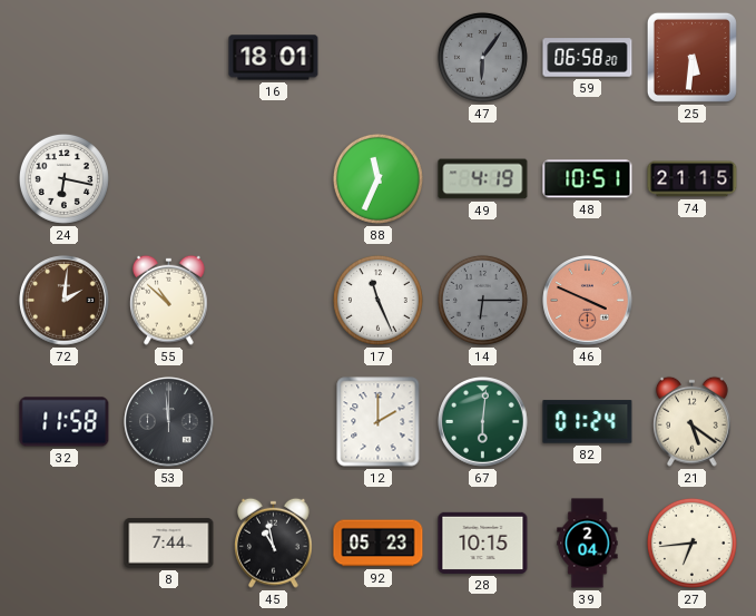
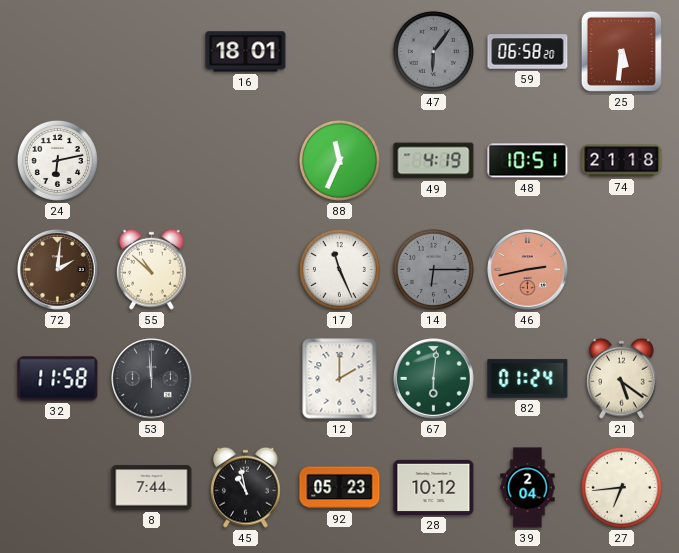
24: 6:17 -> 6:13 (57, 160)
74: 21:15 -> 21:18 (622, 161)
46: 3:49 -> 2:43 (528, 270)
28: 10:15 -> 10:12 (434, 487)
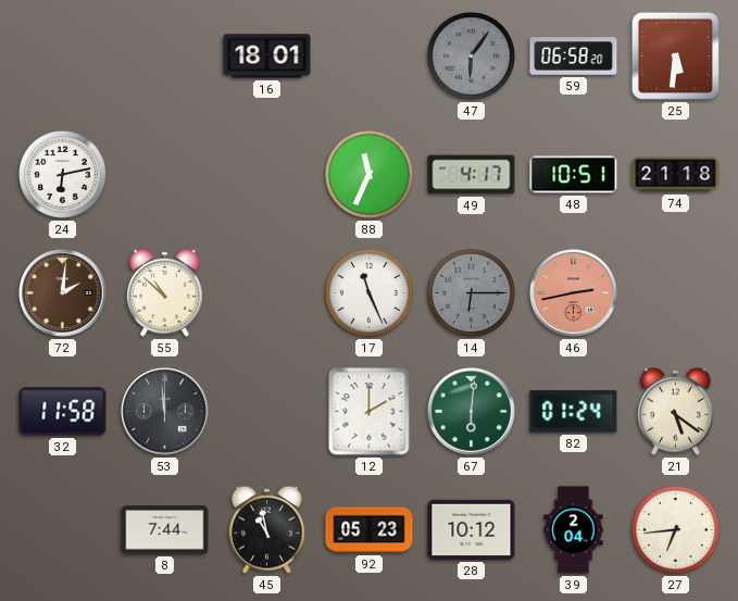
49: 4:19 -> 4:17 (472, 175)
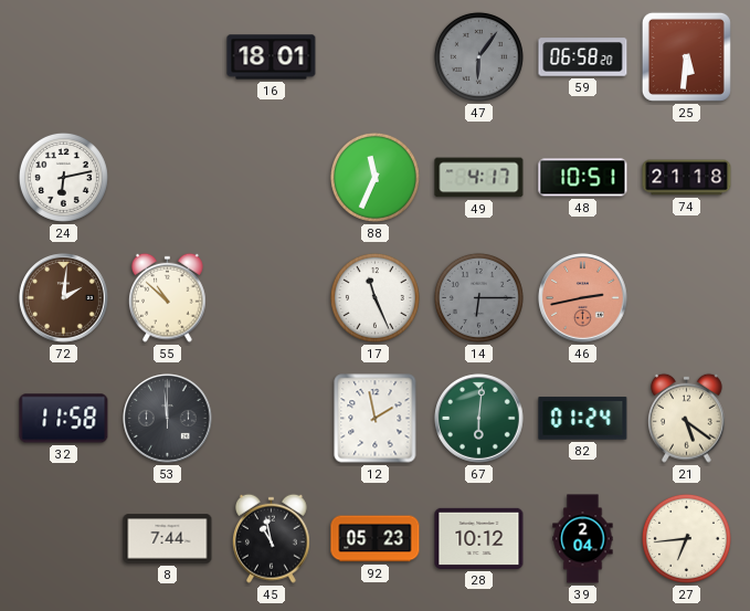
12: 2:00 -> 1:58 (376, 419)
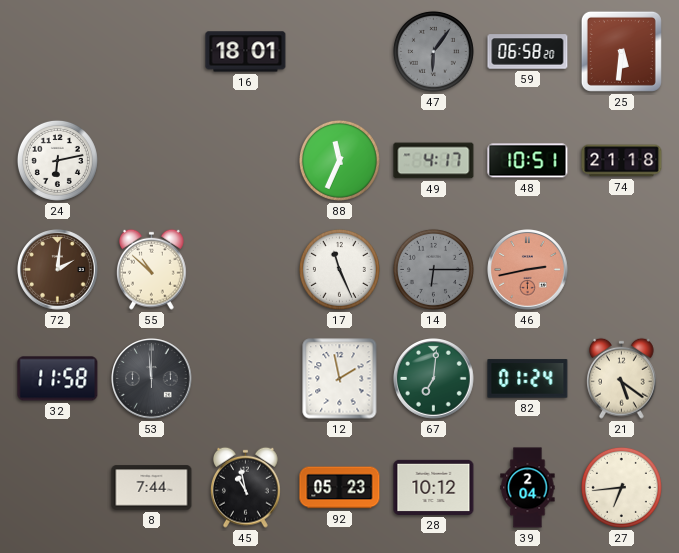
67: 6:01 -> 7:01 (434, 379)
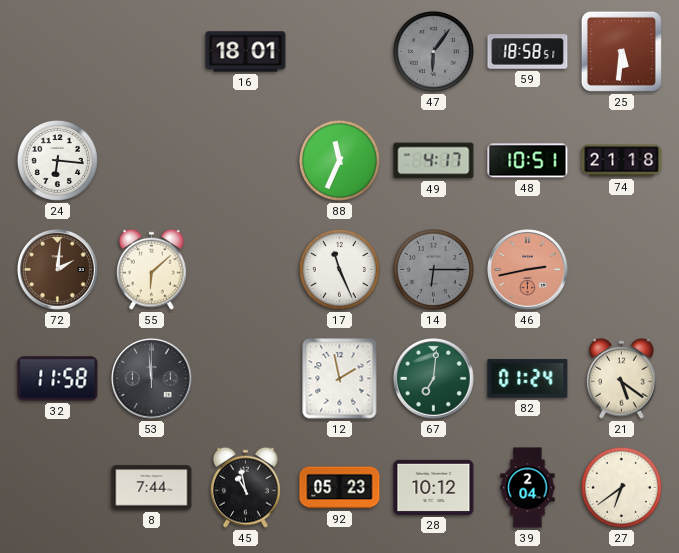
59: 06:58 -> 18:58 (528, 52)
24: 6:13 -> 6:16 (57, 160)
55: 10:52 -> 6:08 (152, 269)
27: 6:44 -> 6:39 (621, 487)
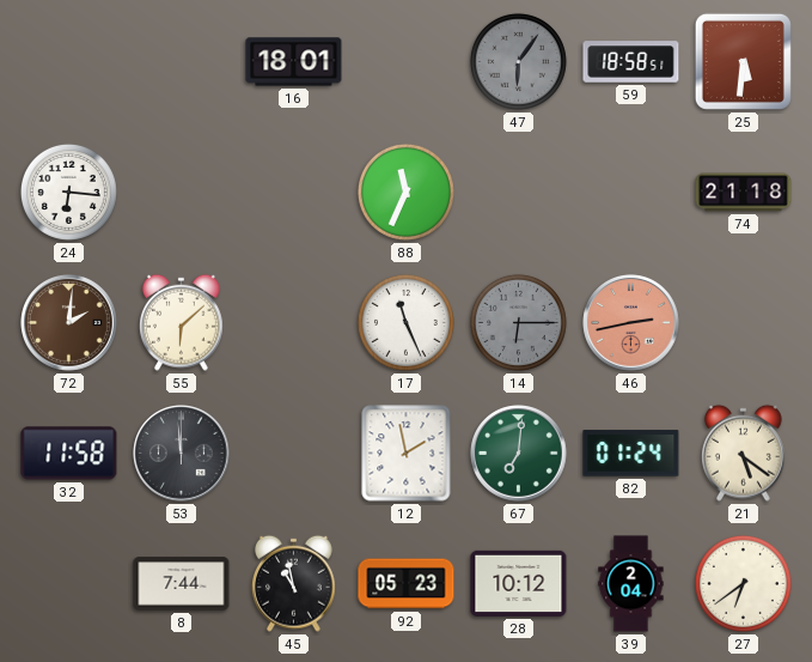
49: 4:17 -> none (434, 161)
48: 10:51 -> none (528, 161)
